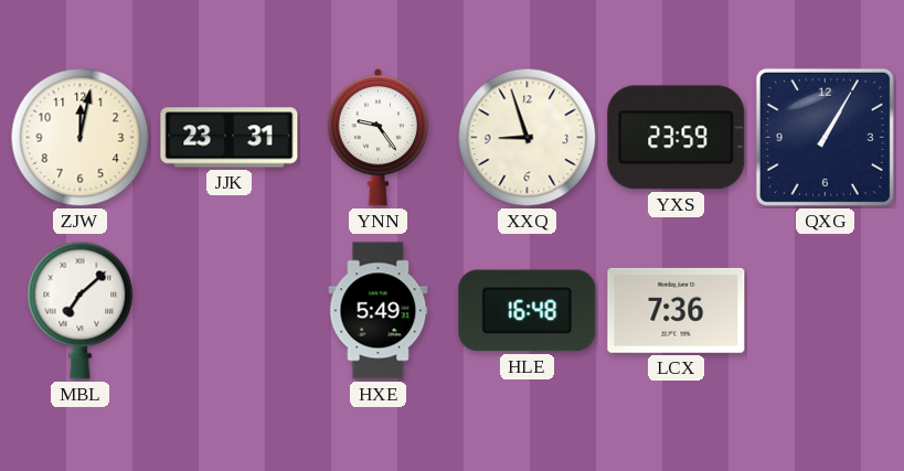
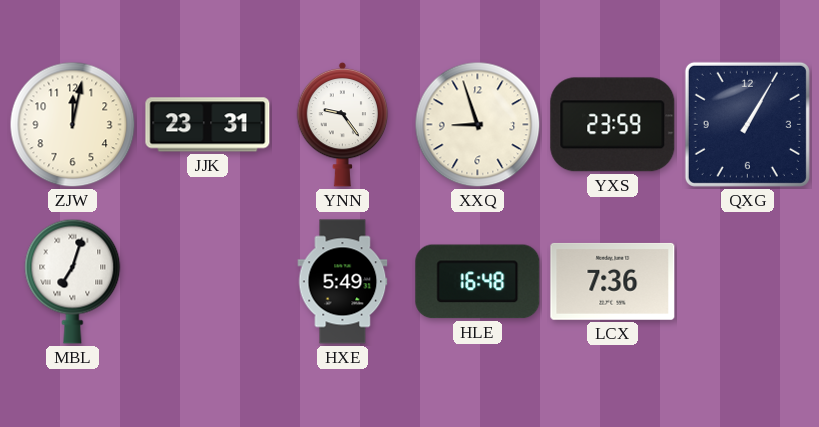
MBL: 7:08 -> 7:03 (73, 281)
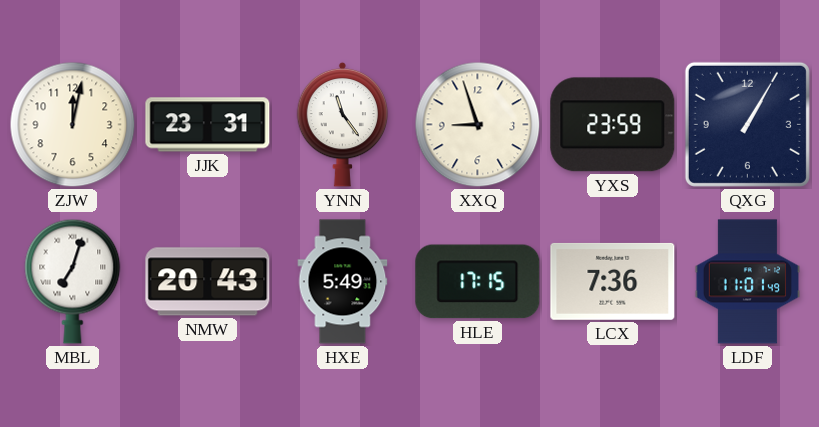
YNN: 9:24 -> 11:24 (343, 124)
NMW: none -> 20:43 (208, 282)
HLE: 16:48 -> 17:15 (478, 282)
LDF: none -> 11:01 (747, 282)
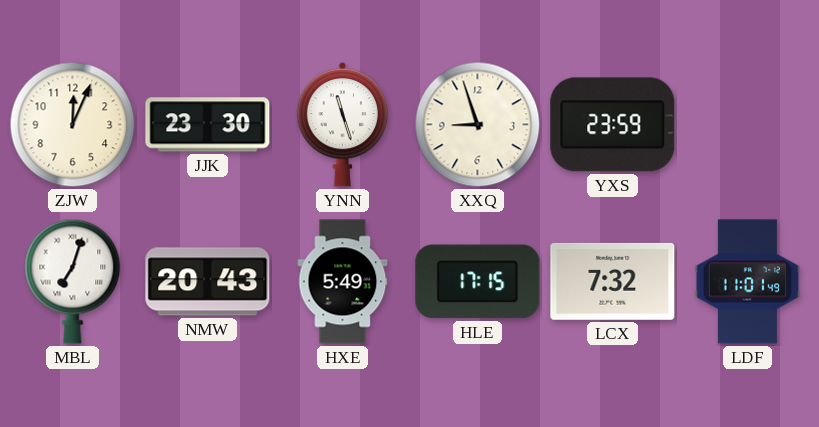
ZJW: 12:02 -> 12:04 (73, 125)
JJK: 23:31 -> 23:30 (208, 125)
YNN: 11:24 -> 11:27 (343, 124)
QXG: 1:05 -> none (747, 124)
LCX: 7:36 -> 7:32 (613, 281)
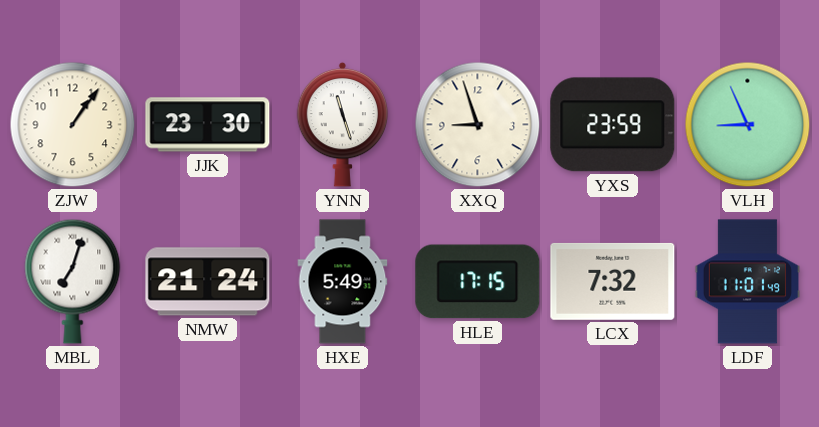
ZJW: 12:04 -> 1:06 (73, 125)
VLH: none -> 8:56 (748, 125)
NMW: 20:43 -> 21:24 (208, 282)
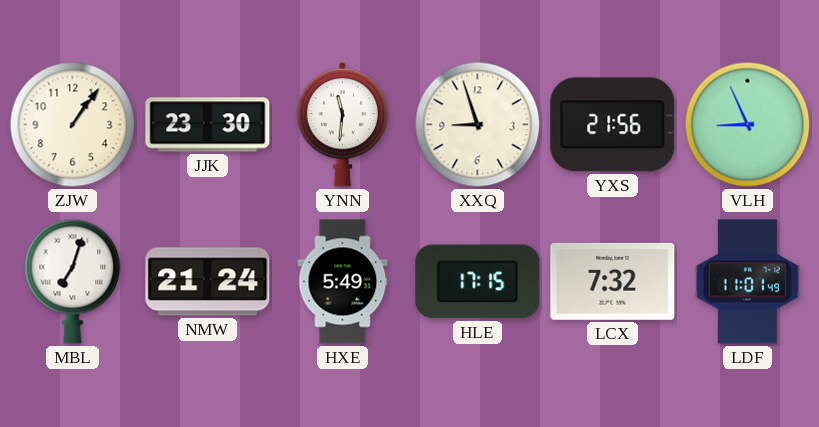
YNN: 11:27 -> 11:31 (343, 124)
YXS: 23:59 -> 21:56 (613, 125)
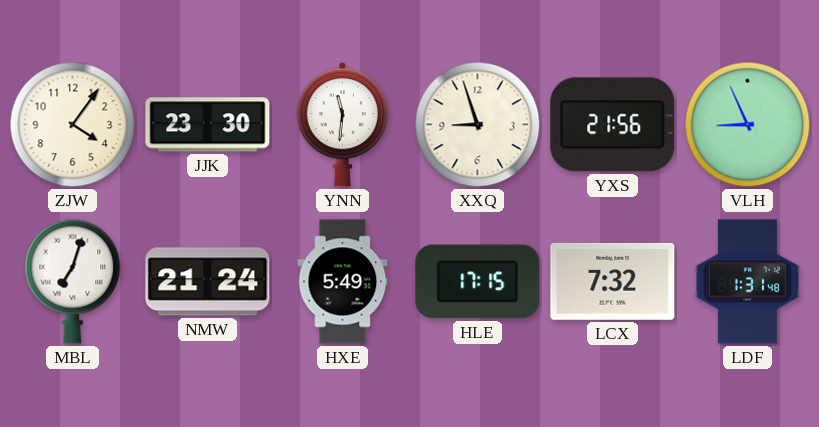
ZJW: 1:06 -> 4:06 (73, 125)
LDF: 11:01 -> 1:31 (747, 282)
